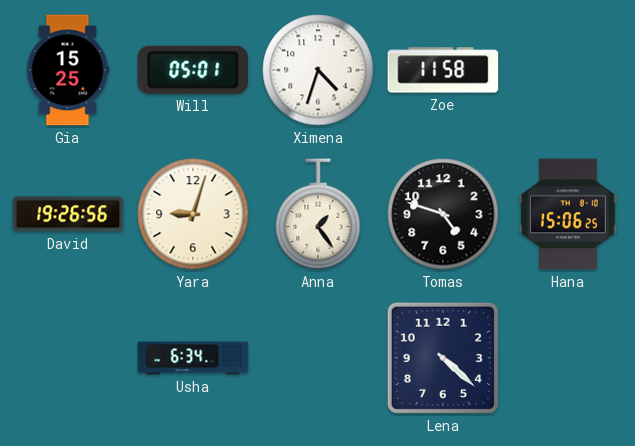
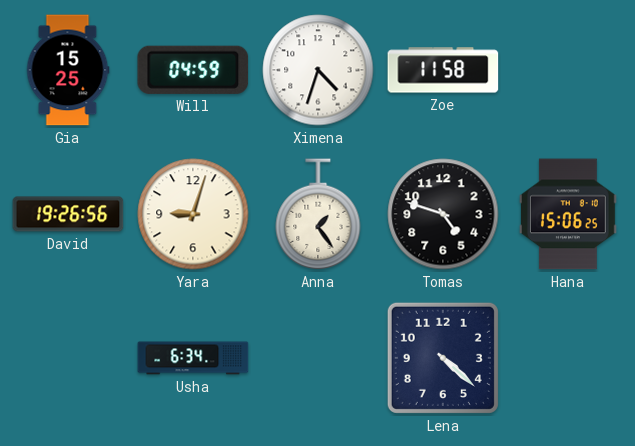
Will: 05:01 -> 04:59 (193, 70)
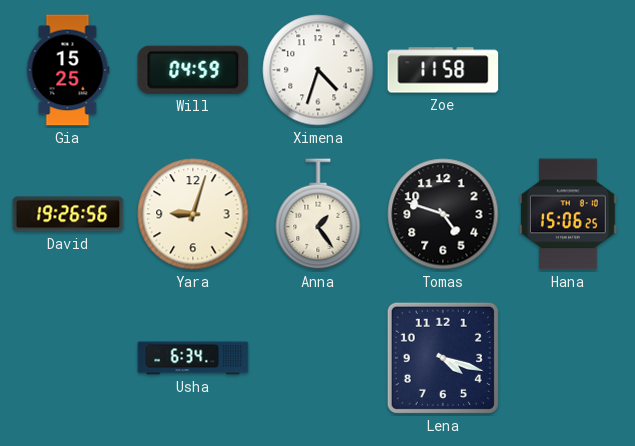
Lena: 4:22 -> 4:18 (443, 358)
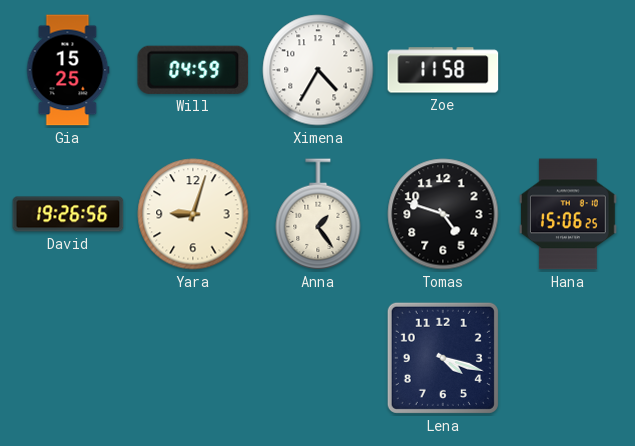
Ximena: 4:33 -> 4:35 (318, 70)
Usha: 6:34 -> none (193, 358)
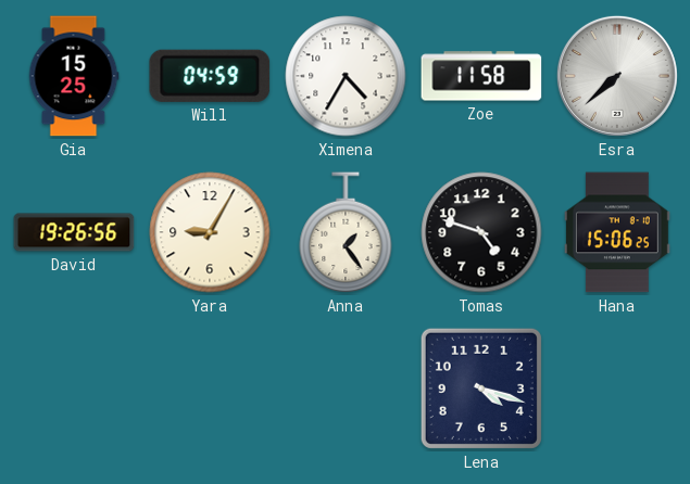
Esra: none -> 7:38 (617, 76)
Yara: 9:03 -> 9:05 (210, 232)
